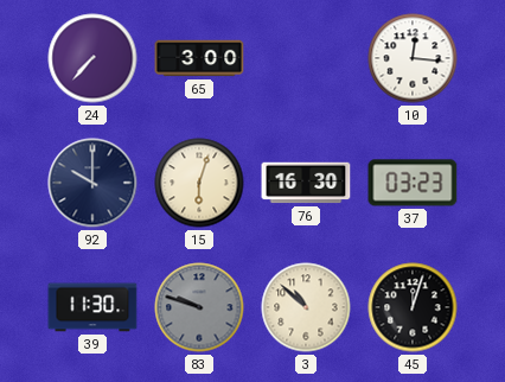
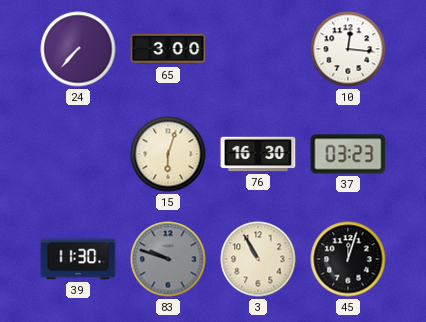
92: 10:00 -> none (92, 183)
3: 10:52 -> 10:55 (258, 259)
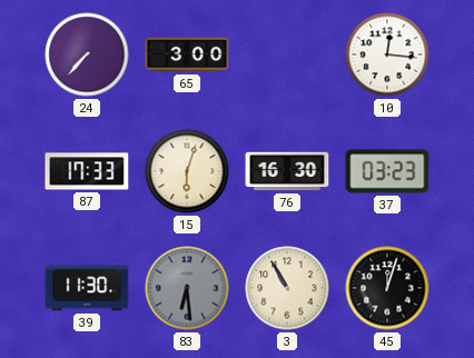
87: none -> 17:33 (87, 171)
83: 9:48 -> 6:29 (187, 288)
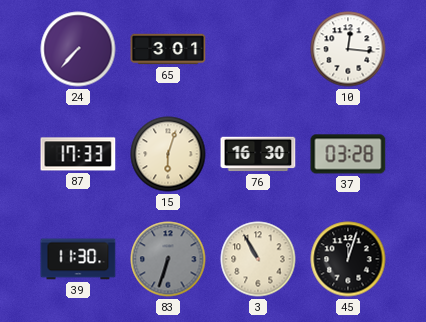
65: 3:00 -> 3:01 (168, 49)
37: 03:23 -> 03:28 (348, 154)
83: 6:29 -> 6:33 (168, 259)
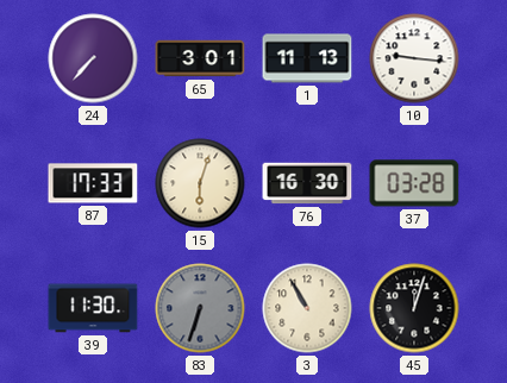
1: none -> 11:13 (307, 58)
10: 12:16 -> 9:16 (414, 58)
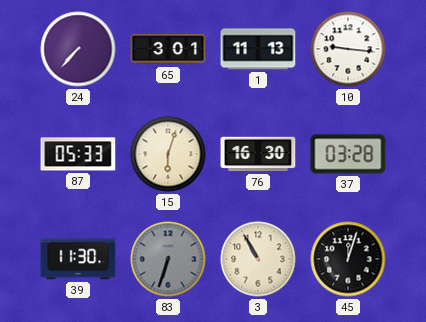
87: 17:33 -> 05:33 (78, 154)
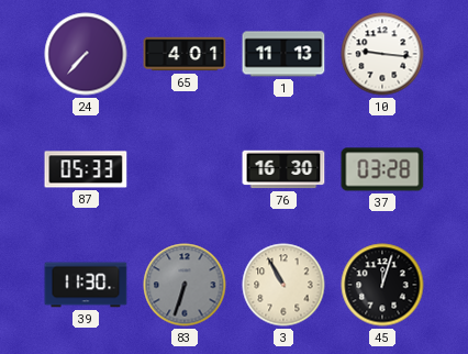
65: 3:01 -> 4:01 (185, 54)
15: 6:03 -> none (168, 154)
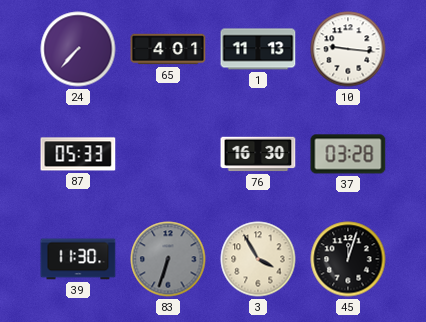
3: 10:55 -> 3:55 (258, 259)
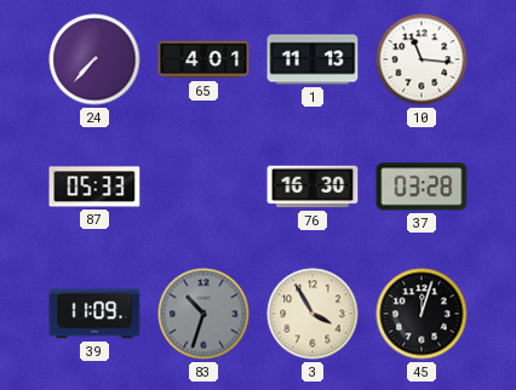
10: 9:16 -> 11:16 (422, 59)
39: 11:30 -> 11:09 (94, 314)
83: 6:33 -> 10:33 (203, 314)
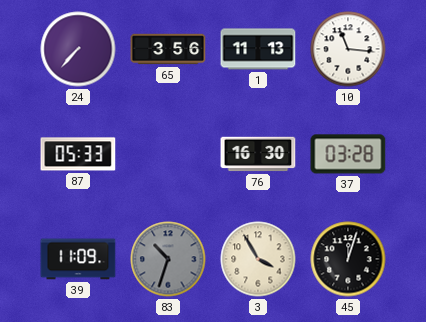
65: 4:01 -> 3:56 (168, 49)
